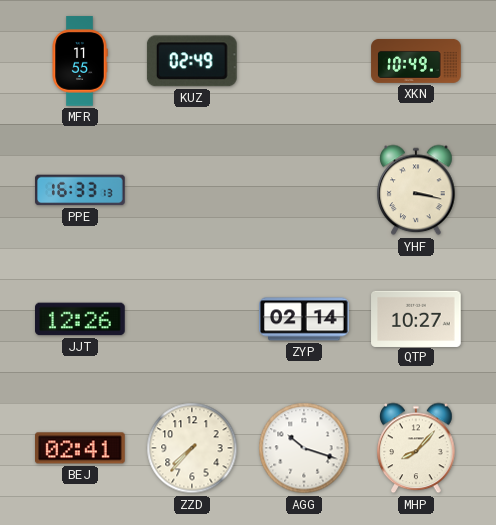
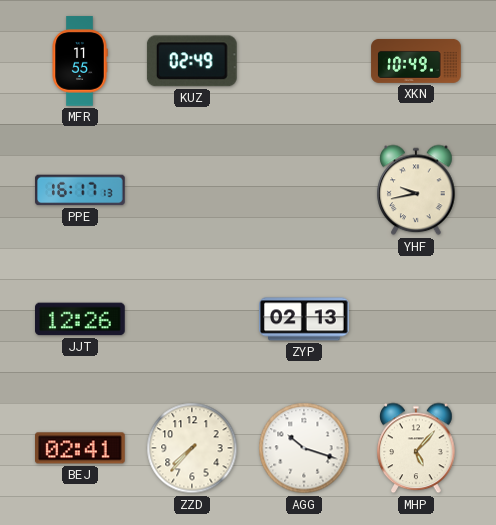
PPE: 16:33 -> 16:17 (80, 190)
YHF: 3:17 -> 9:43 (416, 190)
ZYP: 02:14 -> 02:13 (304, 319)
QTP: 10:27 -> none (416, 318)
MHP: 8:07 -> 5:07 (416, 448)
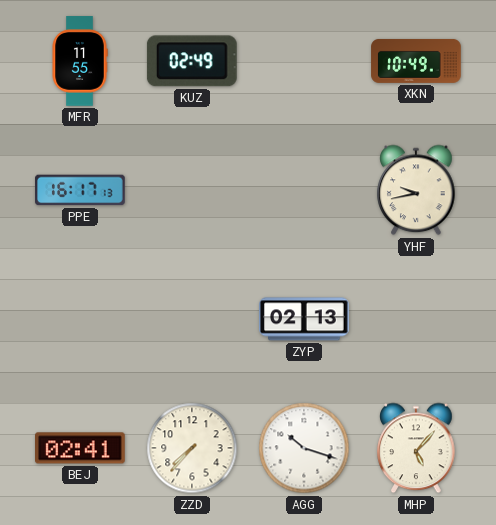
JJT: 12:26 -> none (81, 319)
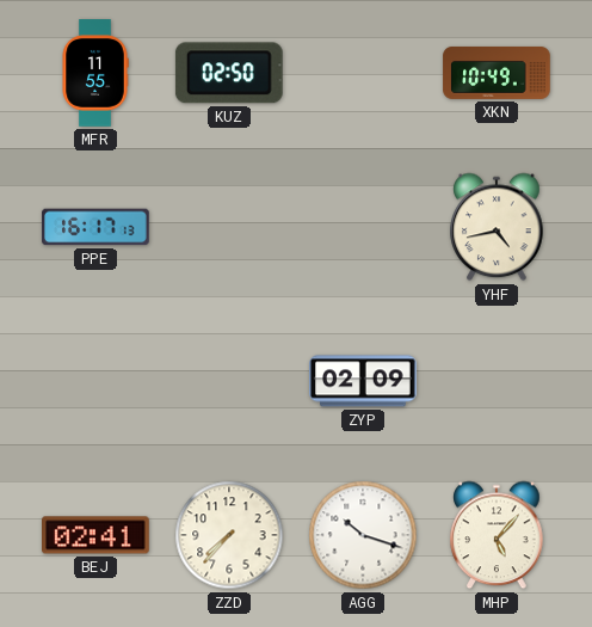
KUZ: 02:49 -> 02:50 (229, 73)
YHF: 9:43 -> 4:43 (497, 227)
ZYP: 02:13 -> 02:09 (363, 381)
